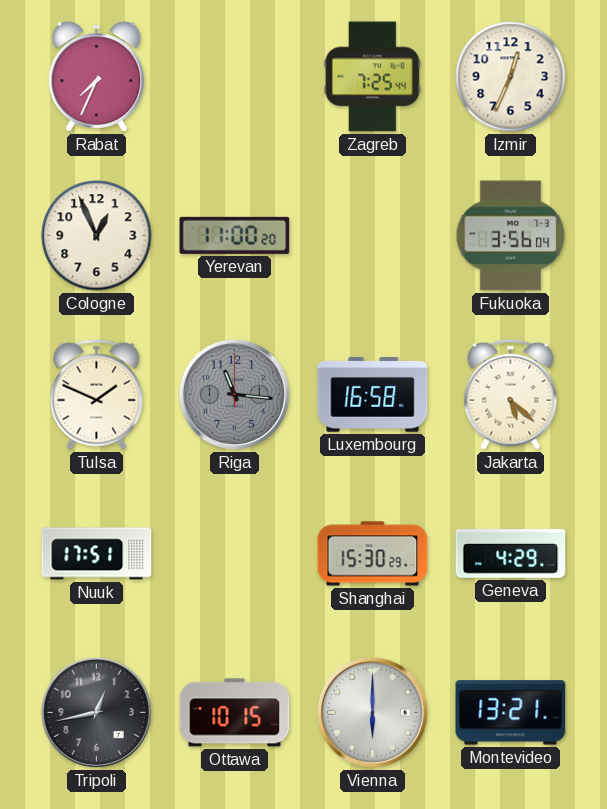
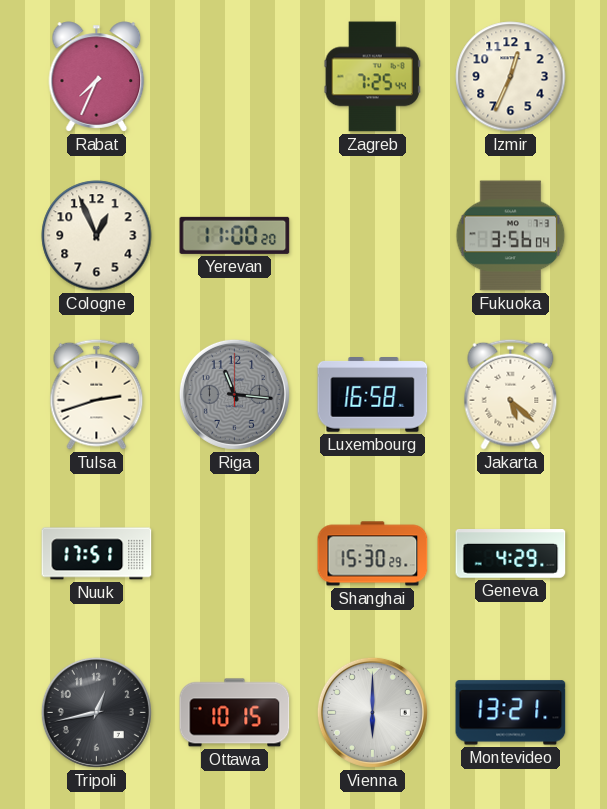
Tulsa: 1:49 -> 2:42 (97, 394)
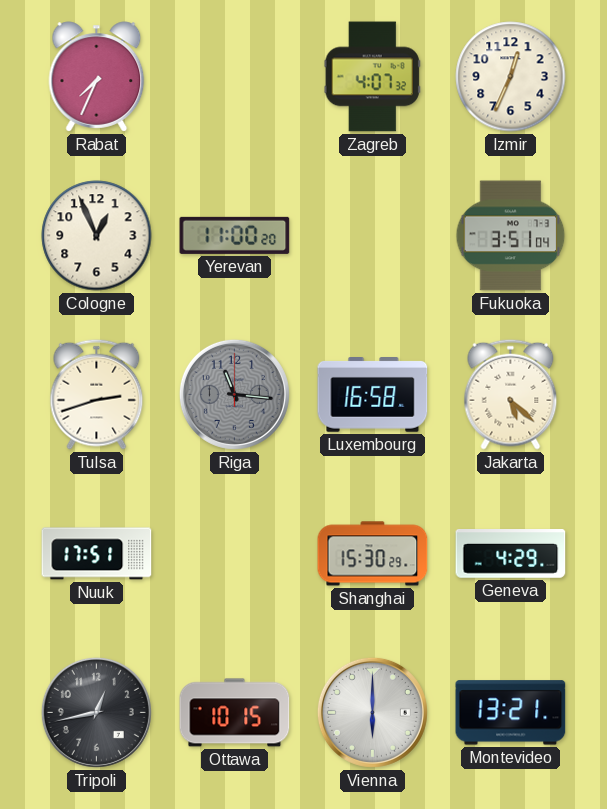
Zagreb: 7:25 -> 4:07 (372, 77)
Fukuoka: 3:56 -> 3:51 (511, 236)
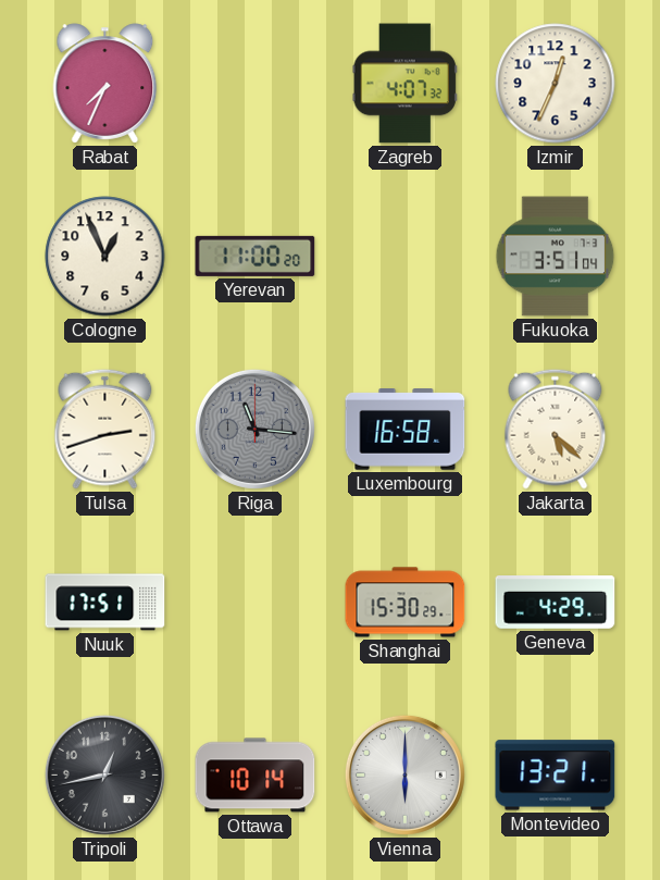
Ottawa: 10:15 -> 10:14 (256, 776)
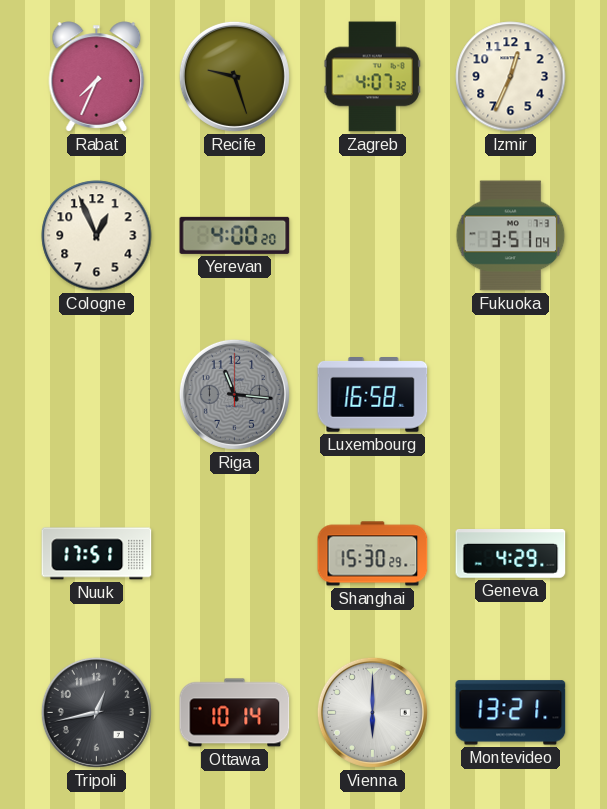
Recife: none -> 9:27 (234, 76)
Yerevan: 11:00 -> 4:00 (235, 235)
Tulsa: 2:42 -> none (105, 429)
Jakarta: 5:22 -> none (556, 429)
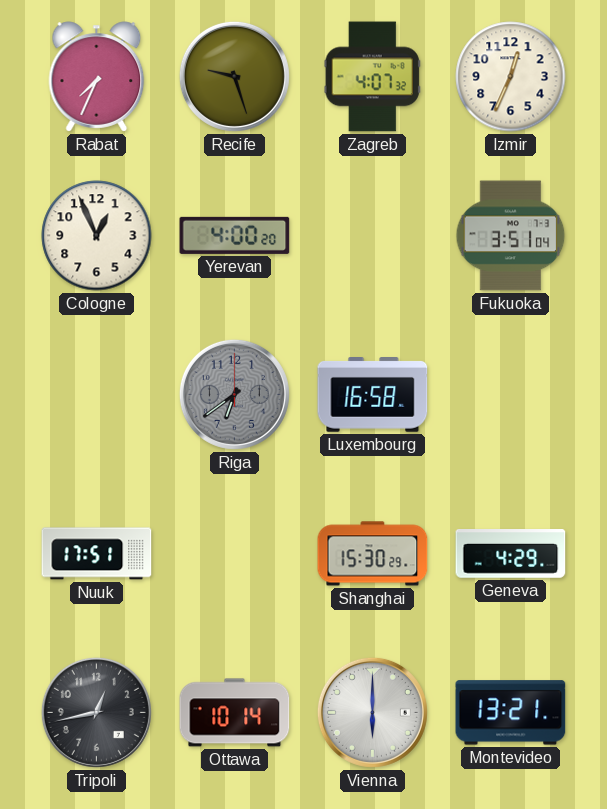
Riga: 11:16 -> 6:39 (234, 394)
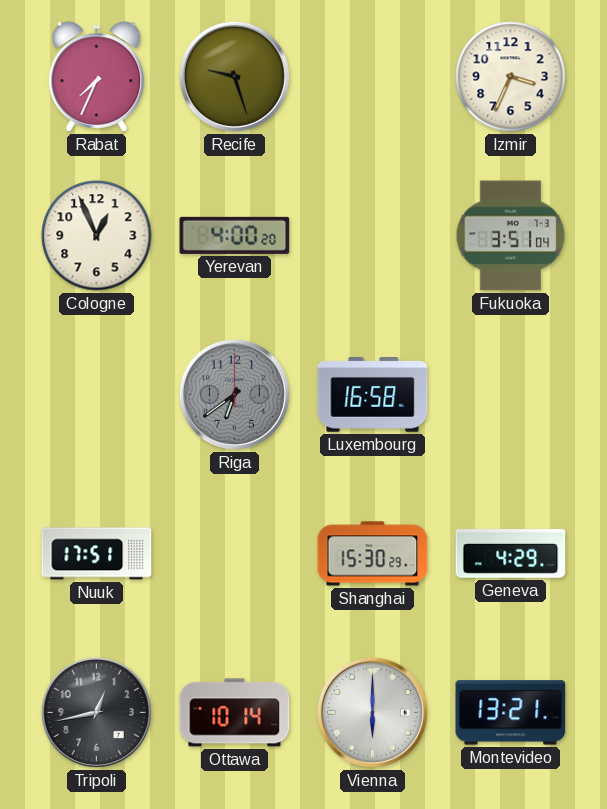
Zagreb: 4:07 -> none (372, 77)
Izmir: 12:34 -> 3:34 (511, 77)
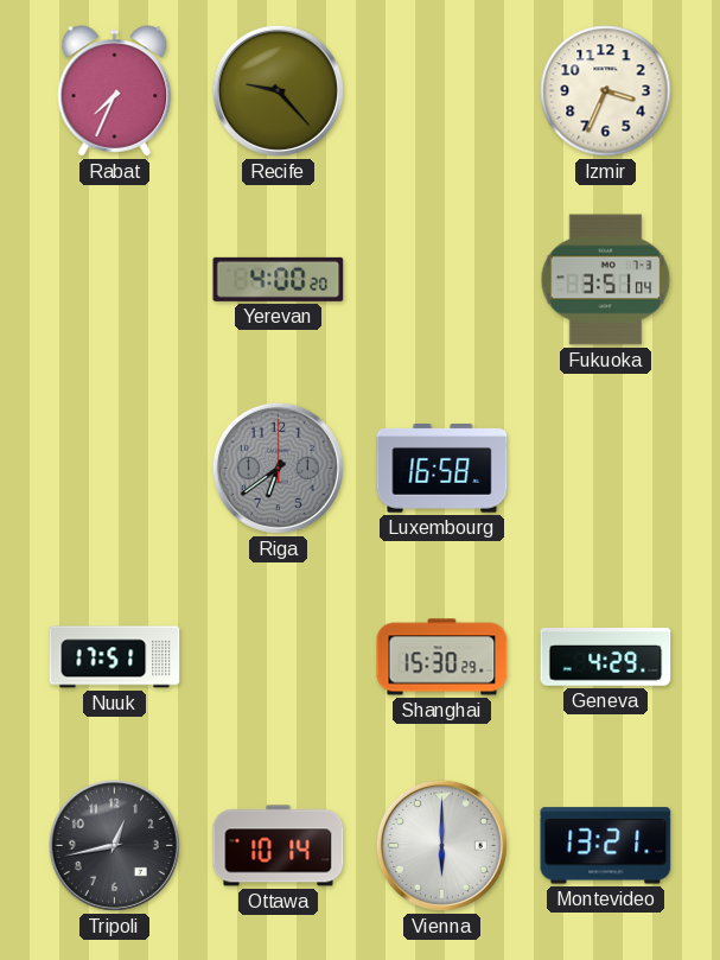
Recife: 9:27 -> 9:23 (278, 90)
Cologne: 12:56 -> none (97, 236)
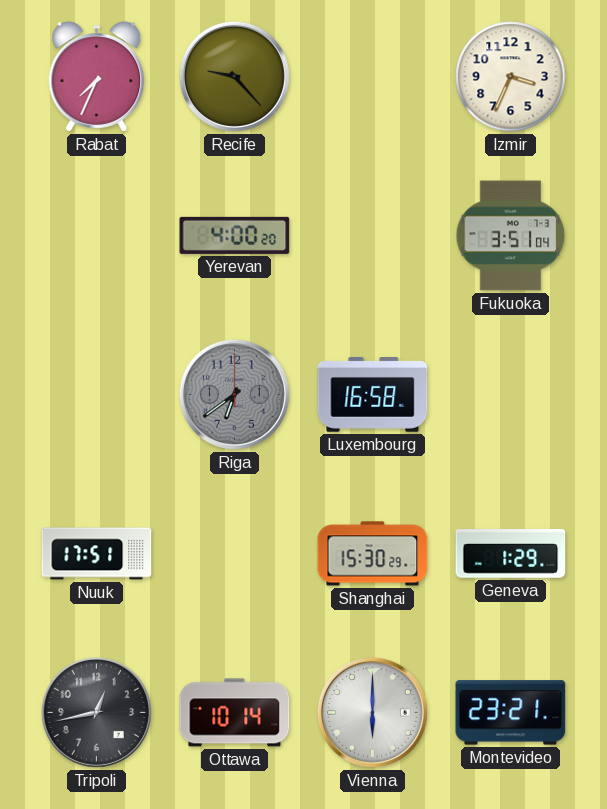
Geneva: 4:29 -> 1:29 (511, 554)
Montevideo: 13:21 -> 23:21 (511, 713)
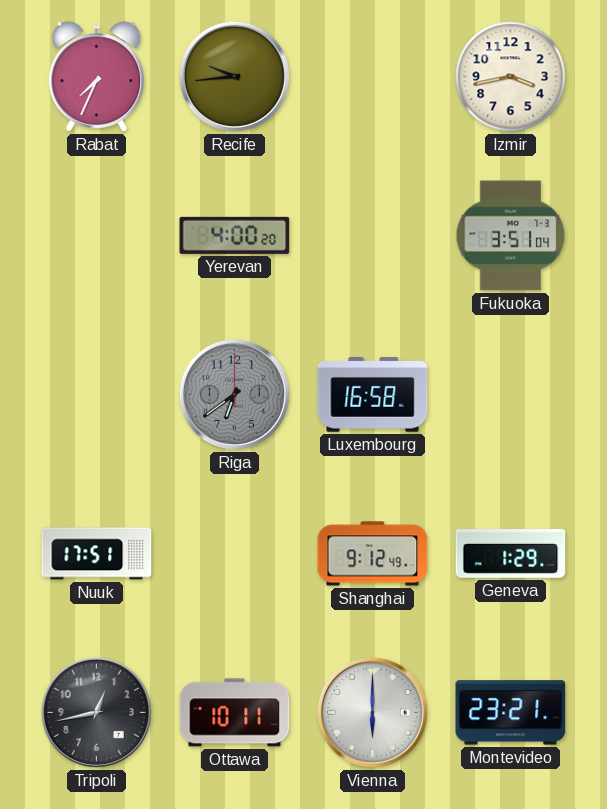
Recife: 9:23 -> 9:44 (234, 76)
Izmir: 3:34 -> 3:43 (511, 77)
Shanghai: 15:30 -> 9:12 (373, 554)
Ottawa: 10:14 -> 10:11 (235, 713)
